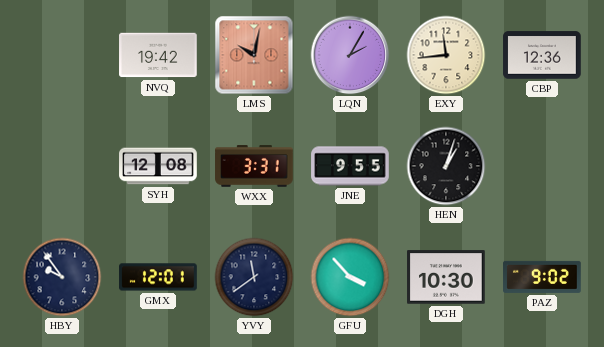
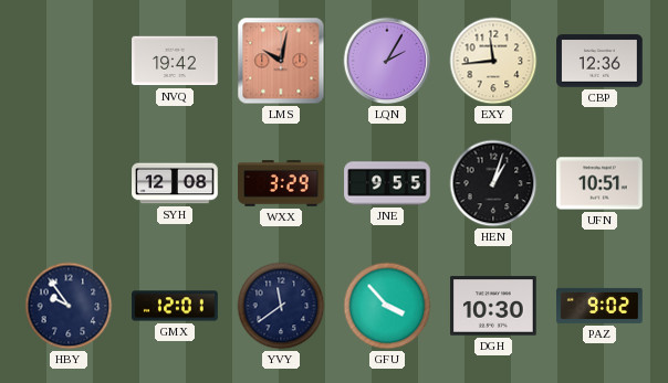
WXX: 3:31 -> 3:29 (281, 183)
UFN: none -> 10:51 (599, 183)
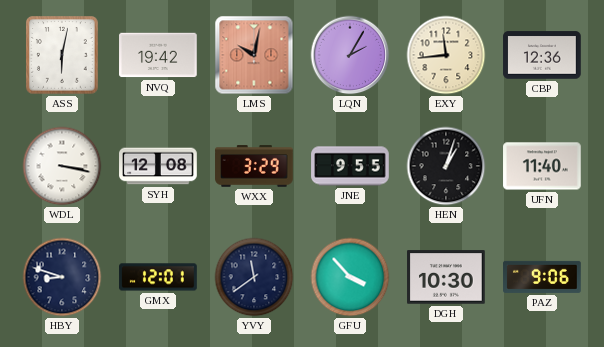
ASS: none -> 6:02 (62, 55)
WDL: none -> 3:17 (62, 166)
UFN: 10:51 -> 11:40 (542, 166)
HBY: 9:54 -> 8:48 (62, 277)
PAZ: 9:02 -> 9:06 (542, 277)
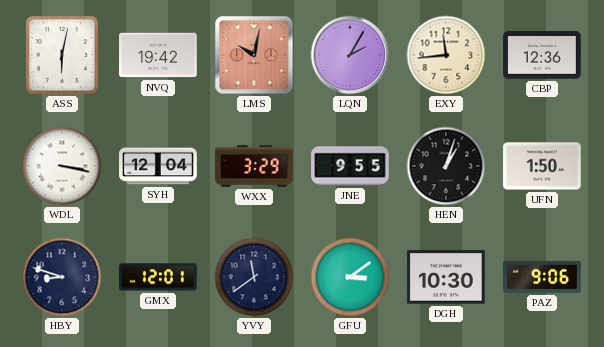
SYH: 12:08 -> 12:04 (158, 166)
UFN: 11:40 -> 1:50 (542, 166)
GFU: 3:53 -> 3:09 (350, 277)
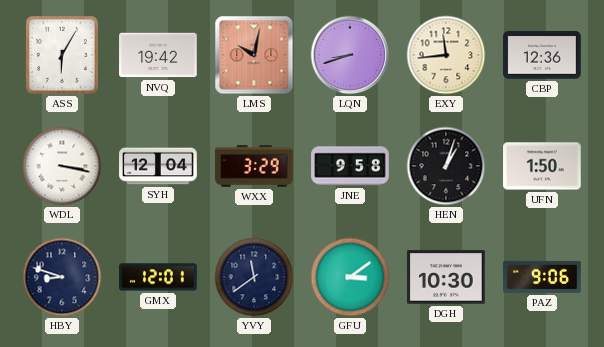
ASS: 6:02 -> 6:05 (62, 55)
LQN: 2:05 -> 8:42 (350, 55)
JNE: 9:55 -> 9:58 (350, 166)
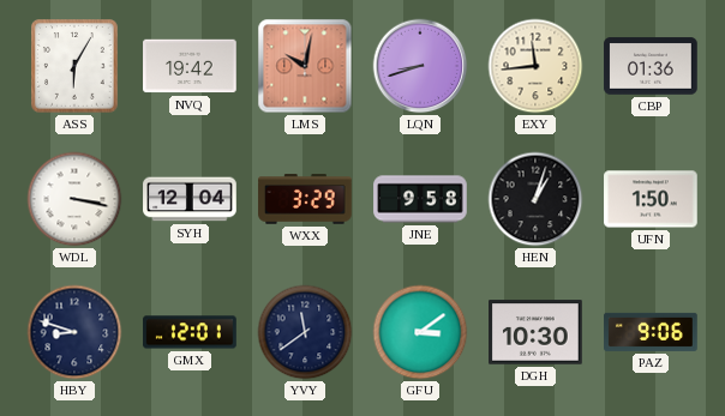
CBP: 12:36 -> 01:36 (651, 66)
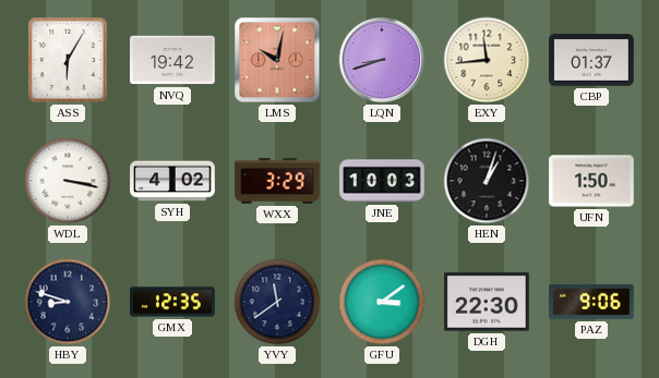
CBP: 01:36 -> 01:37 (591, 60)
SYH: 12:04 -> 4:02 (172, 181)
JNE: 9:58 -> 10:03 (382, 181)
GMX: 12:01 -> 12:35 (172, 302)
DGH: 10:30 -> 22:30 (487, 302)
